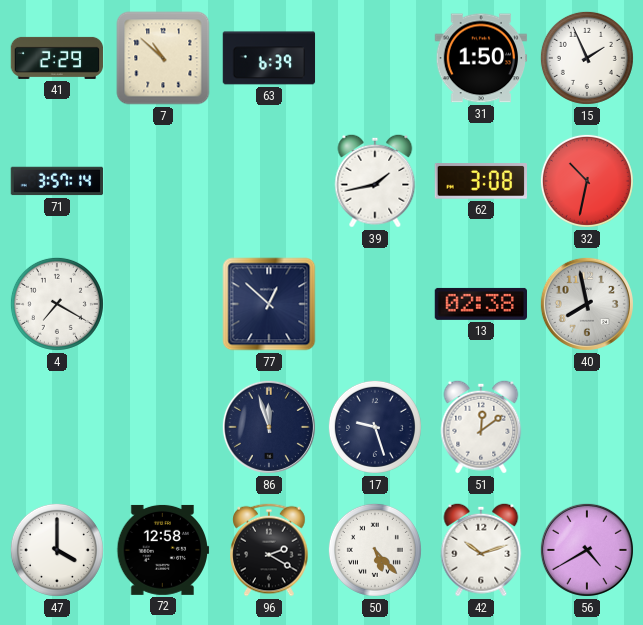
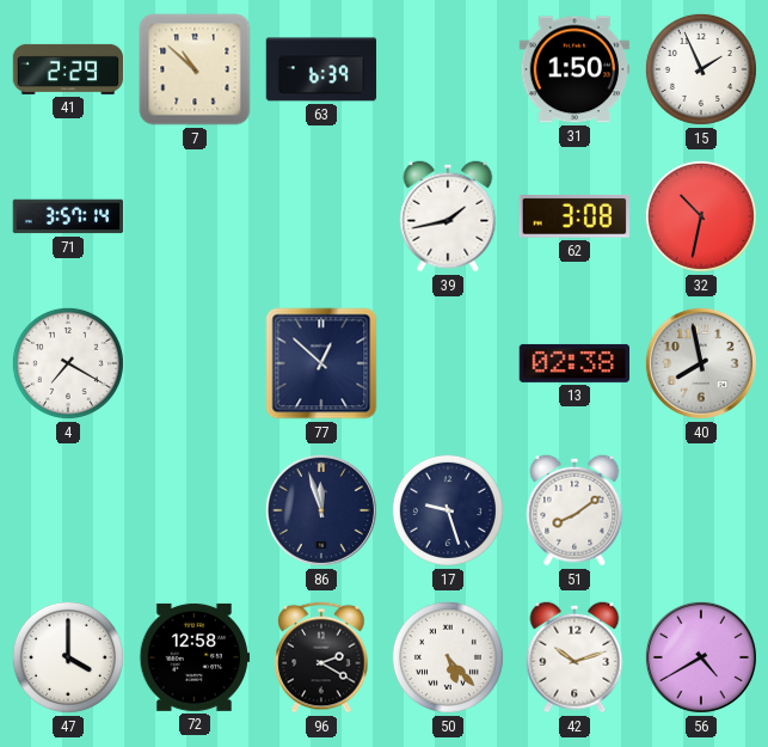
51: 12:09 -> 8:09 (575, 510)
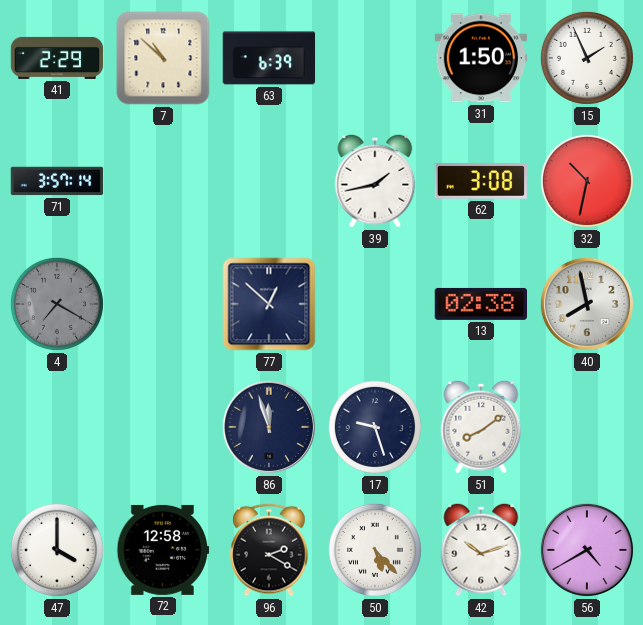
4 dial: white -> grey (57, 304)
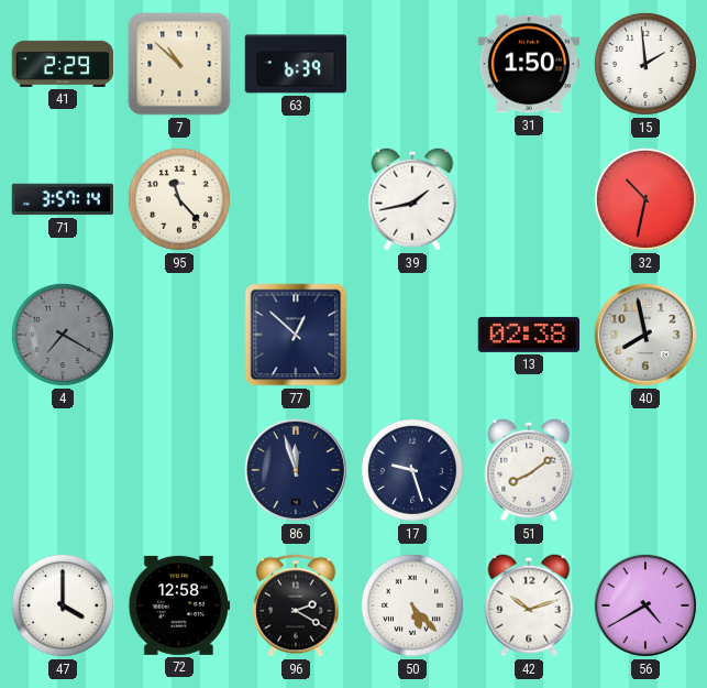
15: 1:56 -> 1:59 (645, 64)
95: none -> 11:23 (179, 199)
62: 3:08 -> none (480, 182)
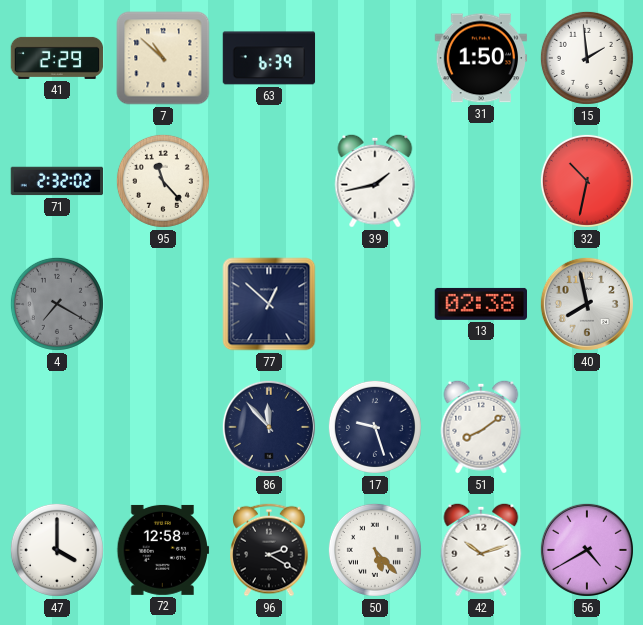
71: 3:57 -> 2:32 (57, 181)
86: 11:57 -> 11:53 (269, 427)
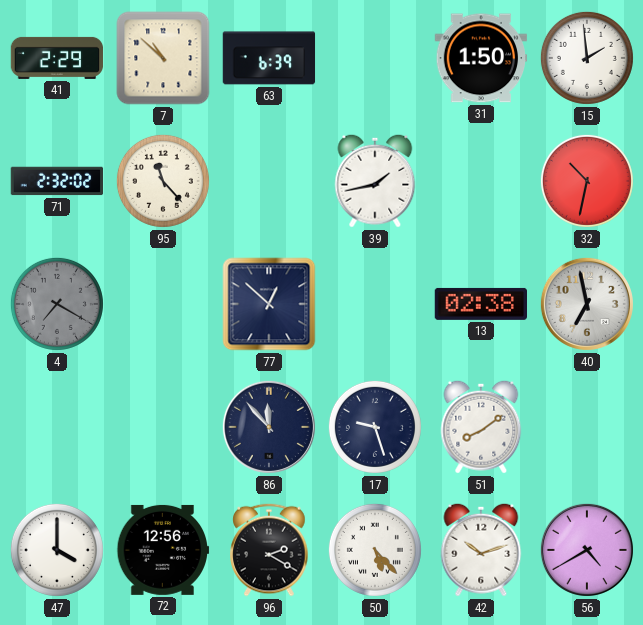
40: 7:58 -> 6:58 (587, 304)
72: 12:58 -> 12:56 (163, 550)
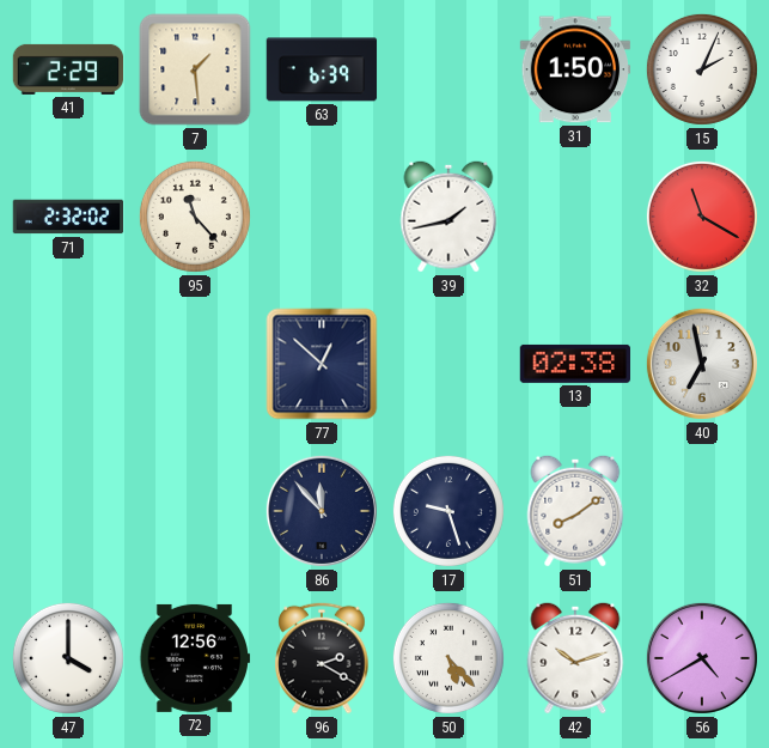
7: 10:52 -> 1:29 (195, 69)
15: 1:59 -> 2:04 (702, 69)
32: 10:32 -> 11:20 (702, 217)
4: 7:20 -> none (57, 304)
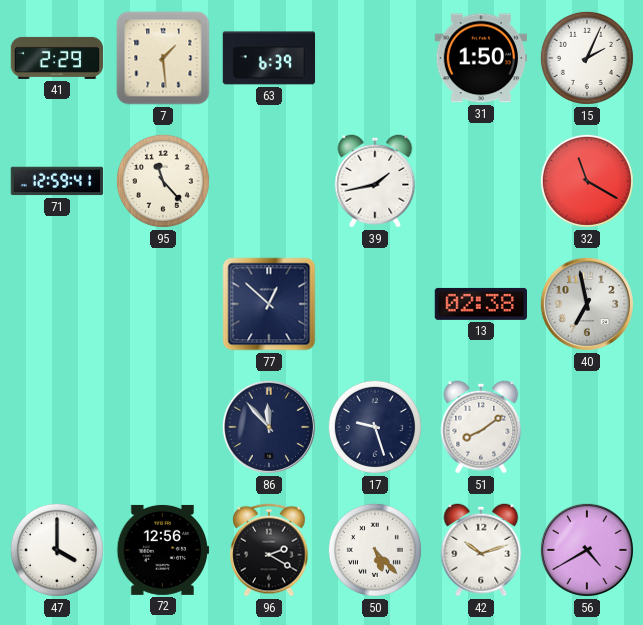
71: 2:32 -> 12:59 (57, 181)
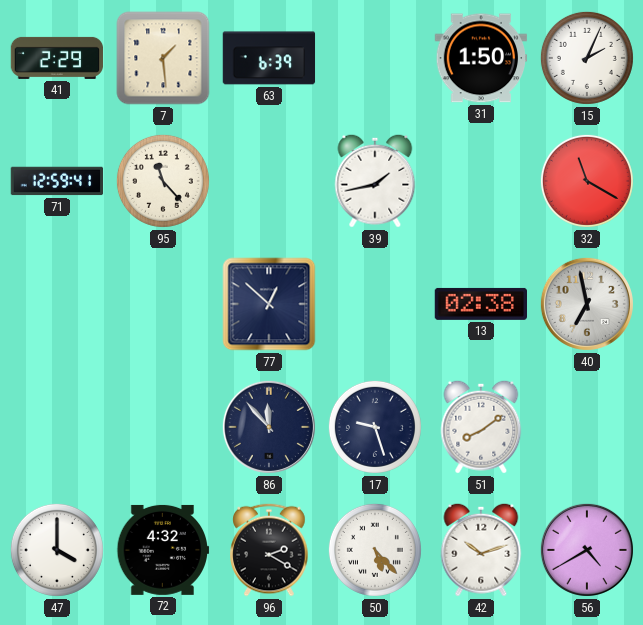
72: 12:56 -> 4:32 (163, 550)
